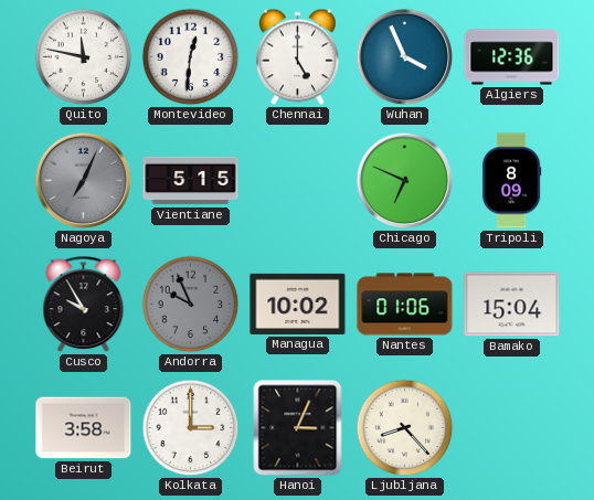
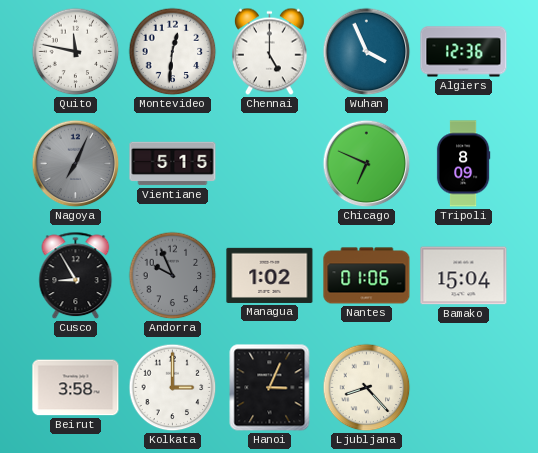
Cusco: 9:55 -> 8:55 (76, 276)
Managua: 10:02 -> 1:02 (270, 275)
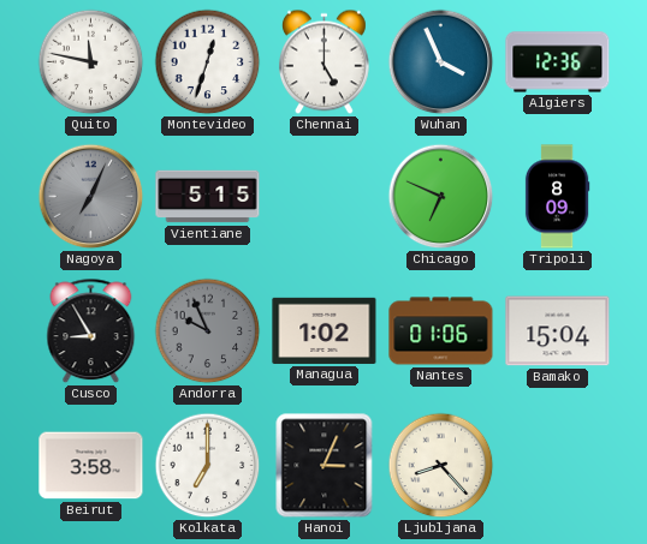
Montevideo: 12:31 -> 12:33 (208, 62)
Kolkata: 3:00 -> 7:00 (208, 466)
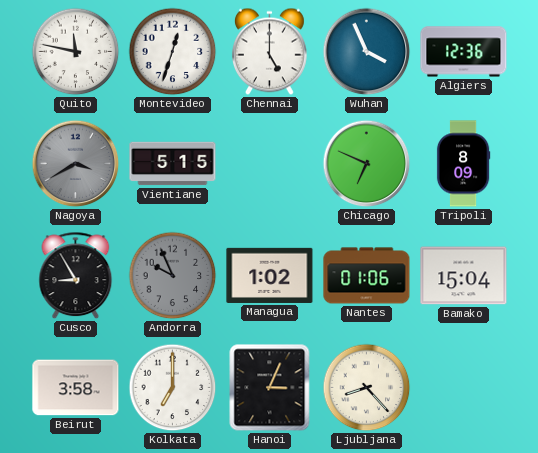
Nagoya: 7:04 -> 3:40 (76, 164)
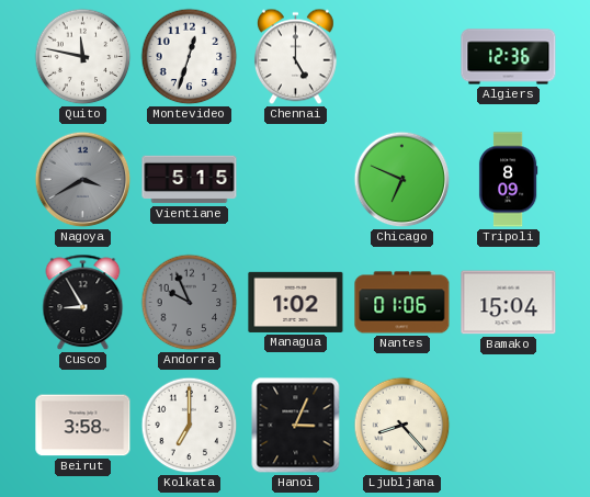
Wuhan: 3:56 -> none (367, 52)
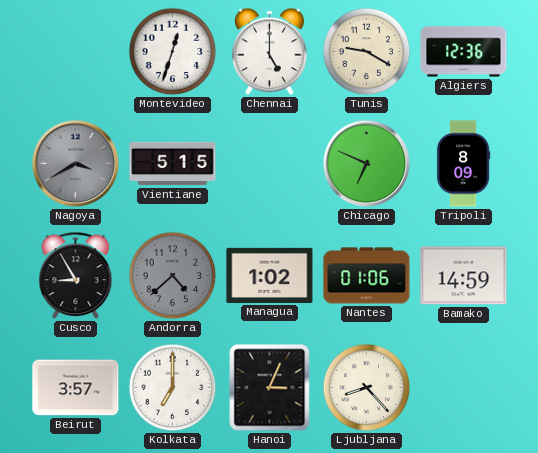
Quito: 11:47 -> none (83, 57)
Tunis: none -> 9:20 (367, 52)
Andorra: 9:56 -> 4:38 (173, 276)
Bamako: 15:04 -> 14:59 (464, 276)
Beirut: 3:58 -> 3:57 (76, 388)
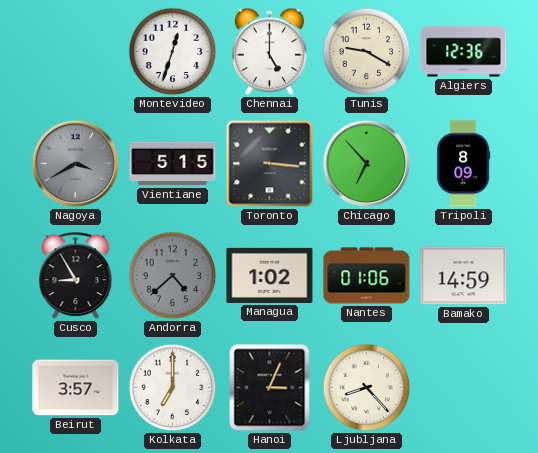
Toronto: none -> 3:16 (270, 164)
Chicago: 6:49 -> 6:53 (367, 164)
